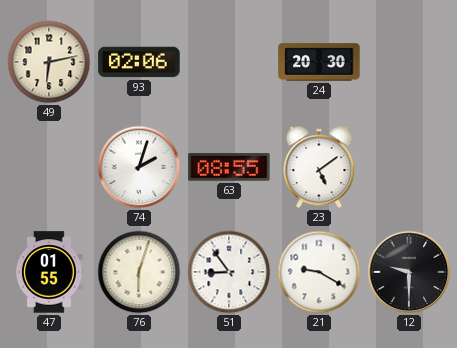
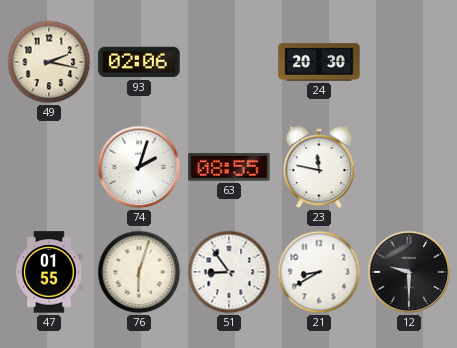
49: 6:13 -> 2:17 (49, 62)
23: 5:09 -> 11:47 (319, 167)
21: 9:20 -> 8:40 (319, 272)
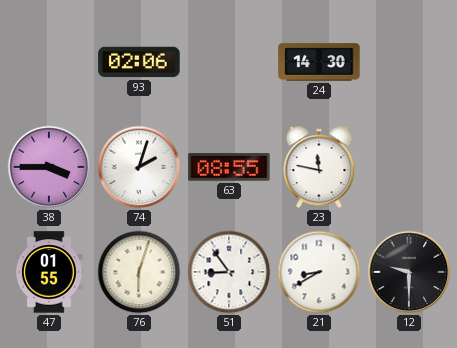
49: 2:17 -> none (49, 62)
24: 20:30 -> 14:30 (319, 62)
38: none -> 3:45 (49, 167)
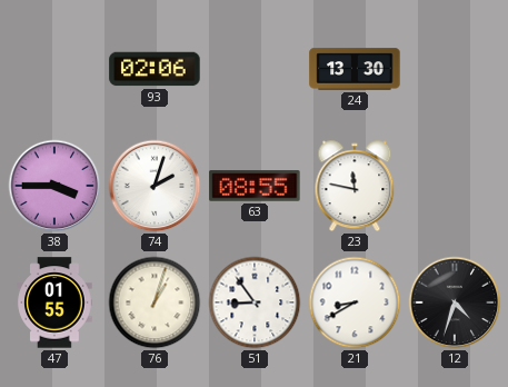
24: 14:30 -> 13:30 (355, 69)
76: 6:03 -> 1:03 (155, 302)
12: 9:30 -> 4:33 (455, 302)
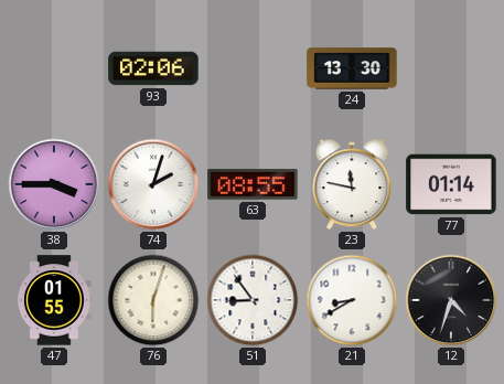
77: none -> 01:14 (451, 184)
76: 1:03 -> 6:03 (153, 300)
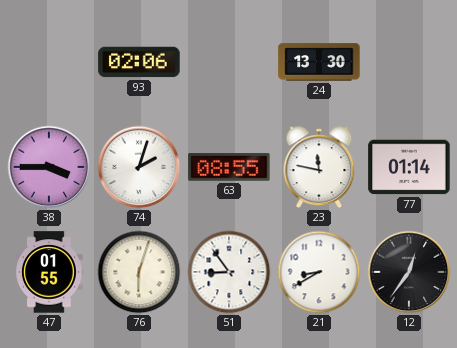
12: 4:33 -> 12:36 (409, 272)
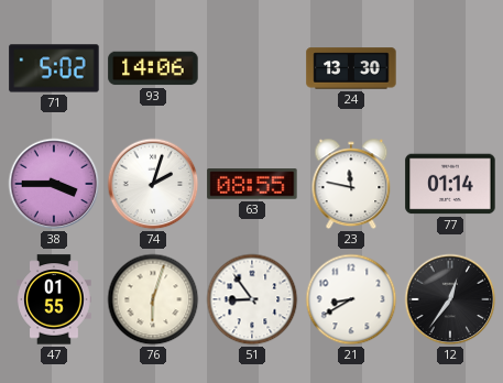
71: none -> 5:02 (54, 68)
93: 02:06 -> 14:06 (153, 68)
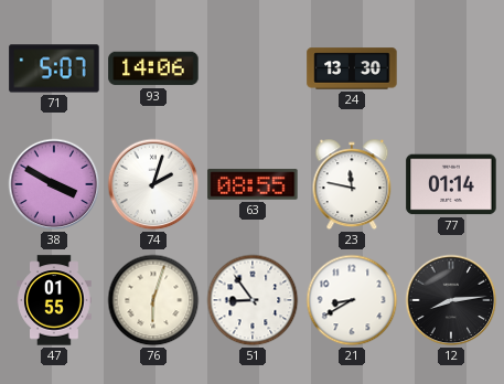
71: 5:02 -> 5:07 (54, 68)
38: 3:45 -> 3:50 (54, 184)
12: 12:36 -> 8:14 (451, 300)
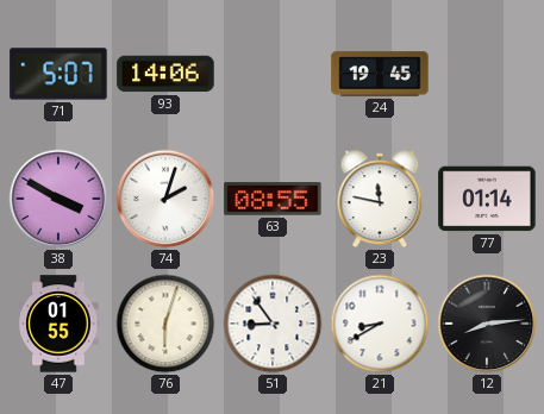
24: 13:30 -> 19:45 (380, 74)
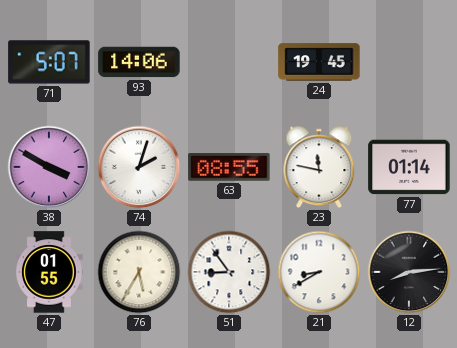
76: 6:03 -> 5:35 (139, 272)
